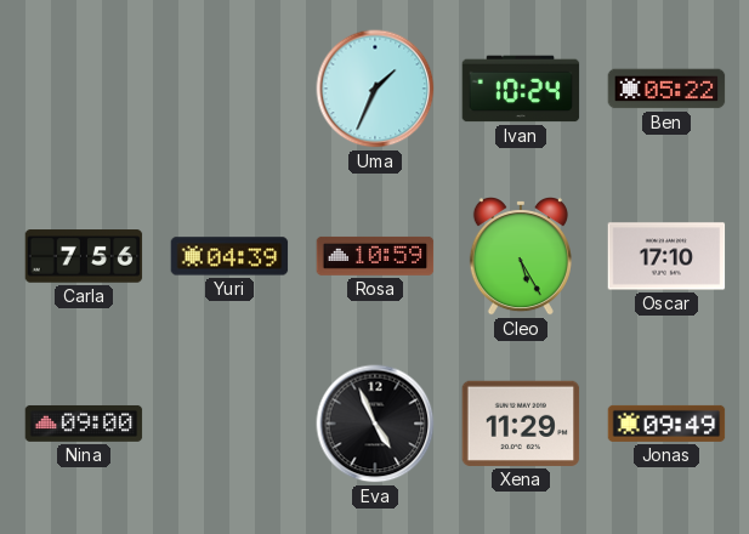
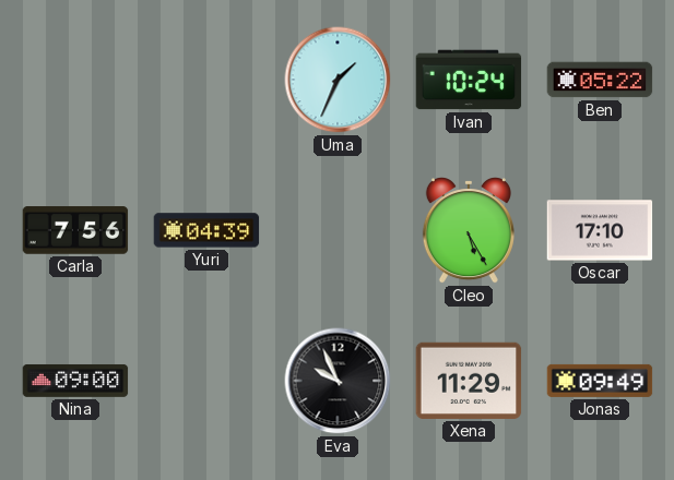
Rosa: 10:59 -> none (375, 256)
Eva: 4:56 -> 9:56 (338, 381)
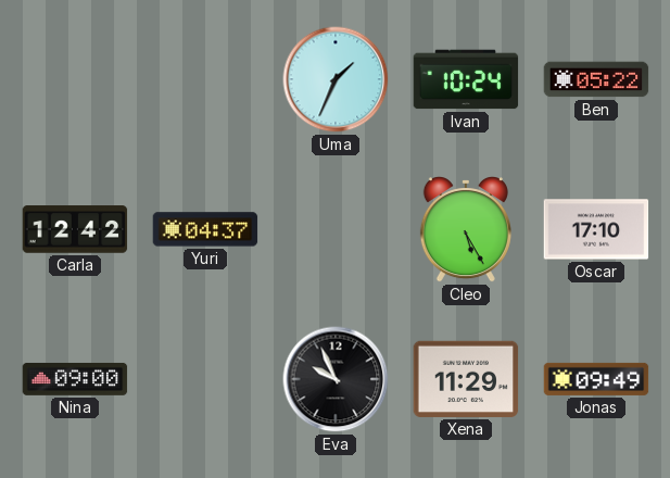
Carla: 7:56 -> 12:42 (75, 229)
Yuri: 04:39 -> 04:37 (205, 229)
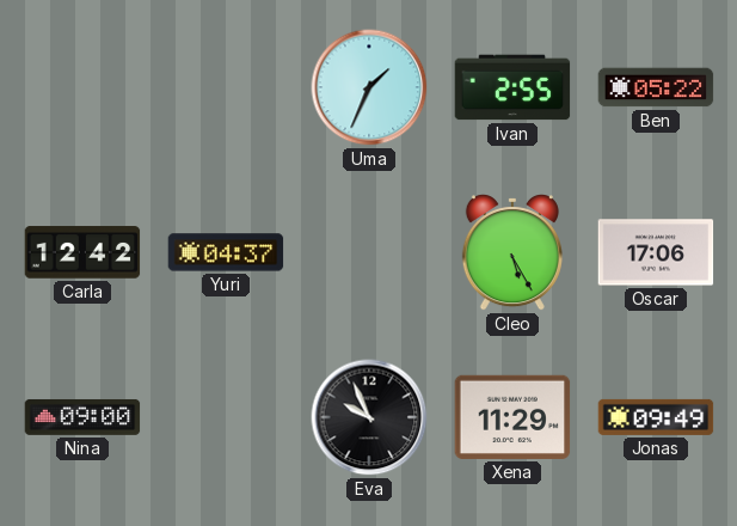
Ivan: 10:24 -> 2:55 (512, 87)
Oscar: 17:10 -> 17:06 (656, 252)
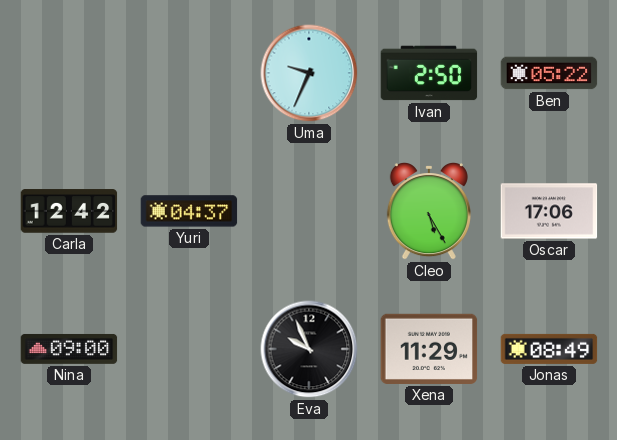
Uma: 1:34 -> 9:34 (309, 73)
Ivan: 2:55 -> 2:50 (429, 73)
Jonas: 09:49 -> 08:49 (549, 349)
